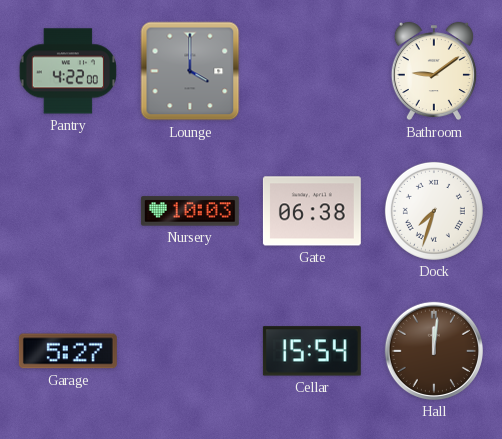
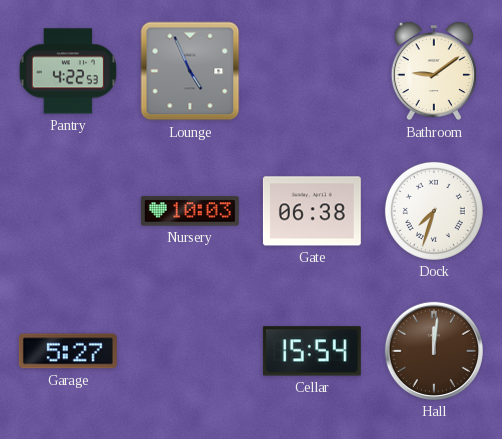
Pantry: 4:22:00 -> 4:22:53 (68, 71)
Lounge: 4:00 -> 4:56 (190, 71)
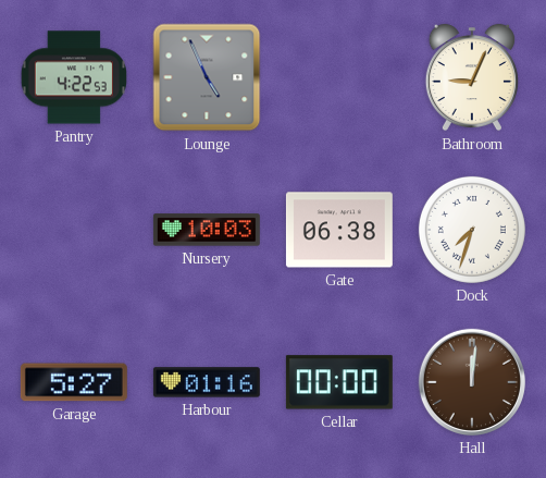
Bathroom: 9:09 -> 9:04 (472, 77)
Harbour: none -> 01:16 (207, 382)
Cellar: 15:54 -> 00:00 (339, 382)
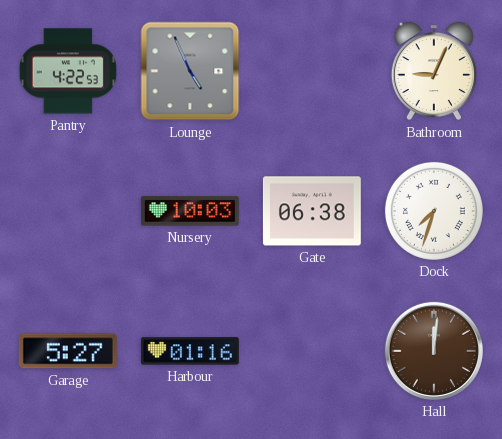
Cellar: 00:00 -> none (339, 382)
